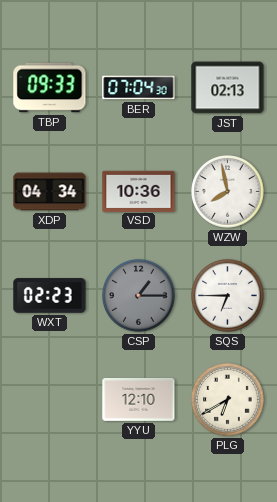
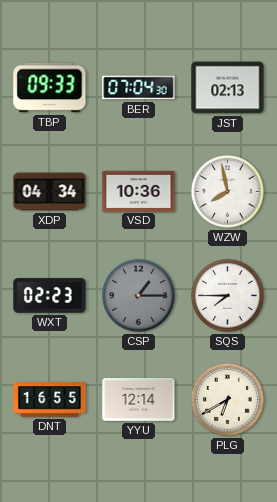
SQS: 6:45 -> 7:45 (228, 296)
DNT: none -> 16:55 (50, 400)
YYU: 12:10 -> 12:14 (139, 399)
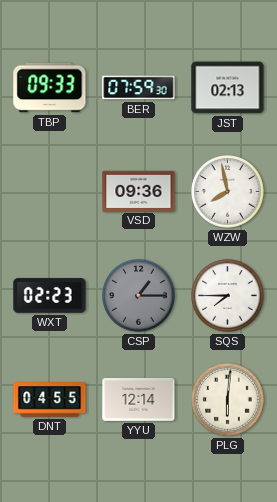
BER: 07:04 -> 07:59 (139, 88)
XDP: 04:34 -> none (50, 192)
VSD: 10:36 -> 09:36 (139, 191)
DNT: 16:55 -> 04:55 (50, 400)
PLG: 6:40 -> 6:01 (228, 400)
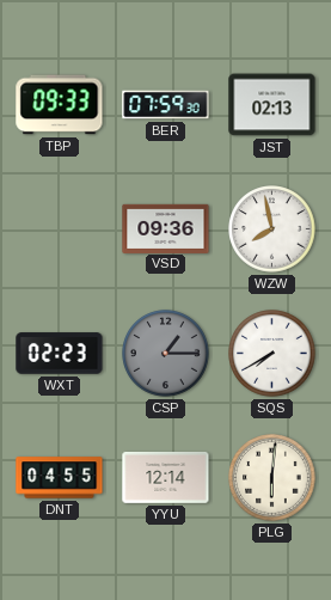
SQS: 7:45 -> 7:40 (272, 354)
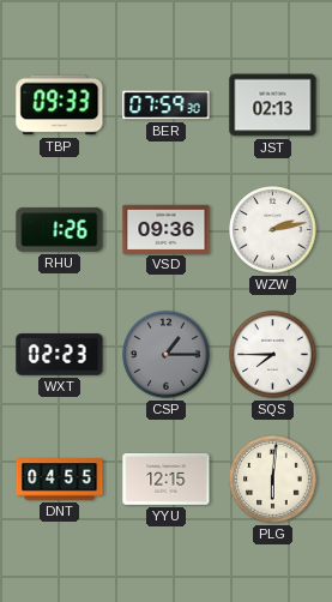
RHU: none -> 1:26 (60, 229)
WZW: 7:58 -> 2:13 (273, 230)
SQS: 7:40 -> 7:45 (273, 355)
YYU: 12:14 -> 12:15 (167, 478)
